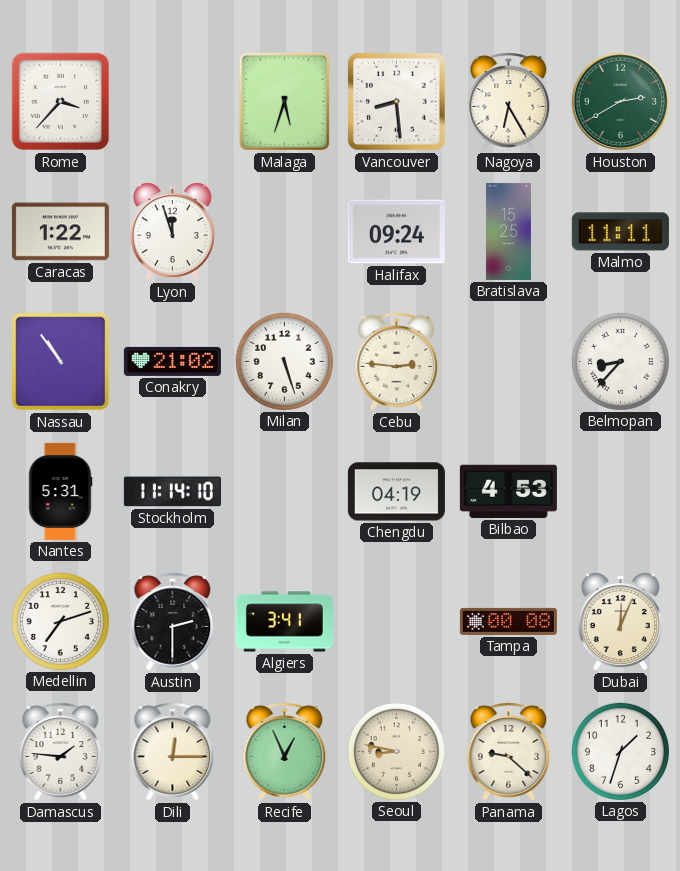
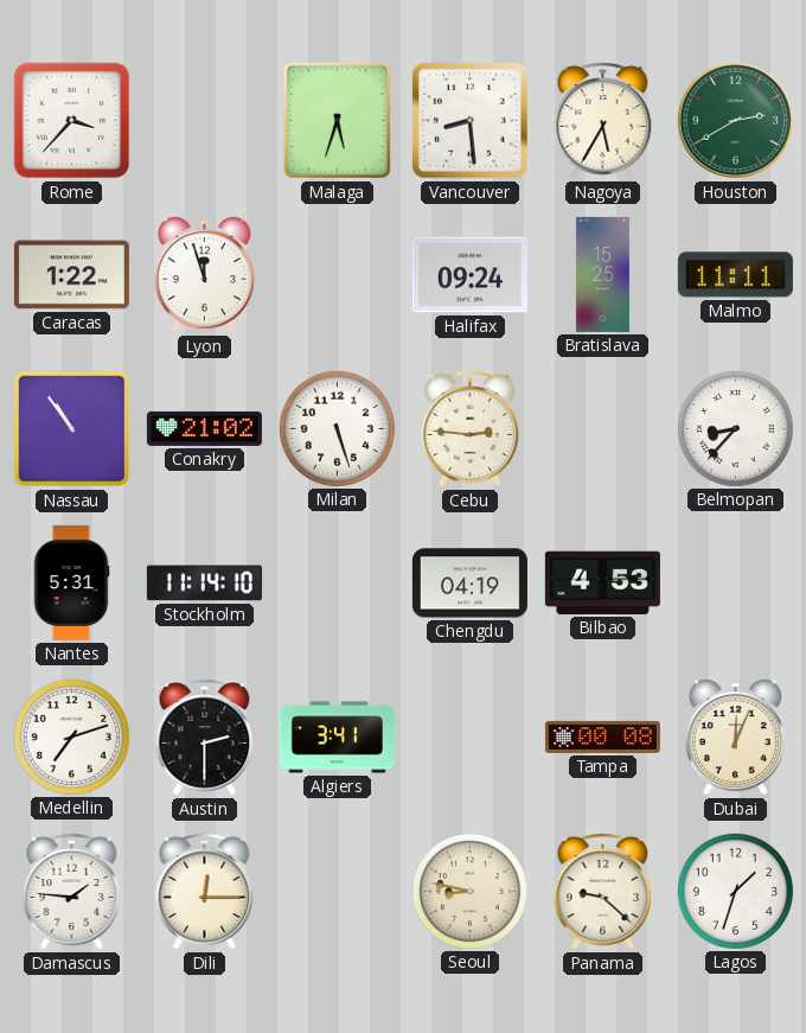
Nagoya: 6:25 -> 5:35 (603, 121)
Recife: 12:56 -> none (285, 752)
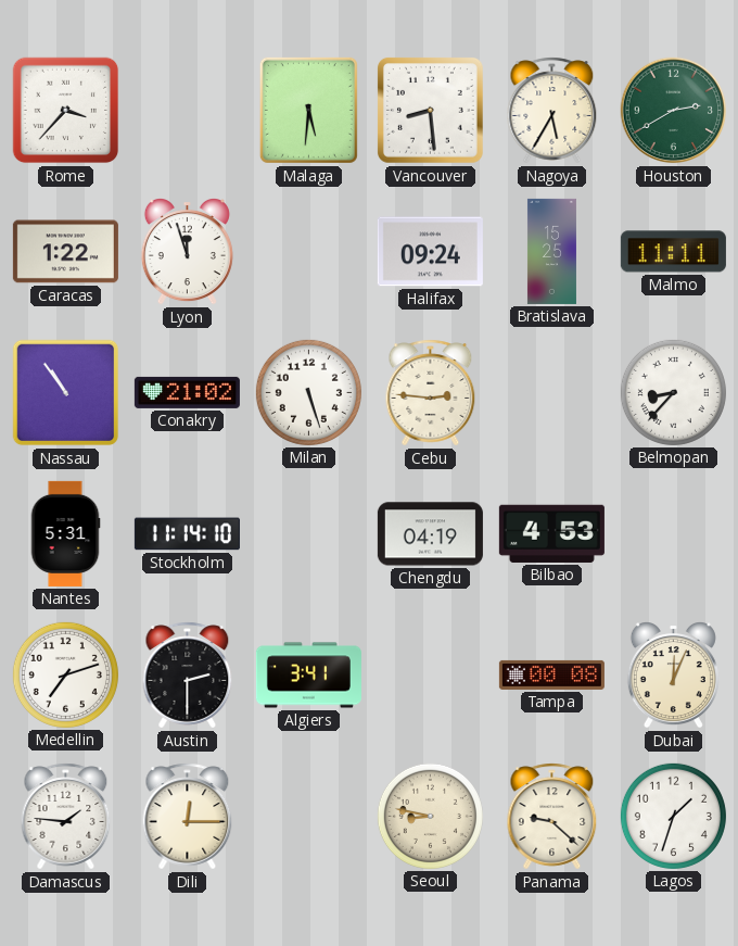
Malaga: 5:33 -> 5:31 (308, 110)
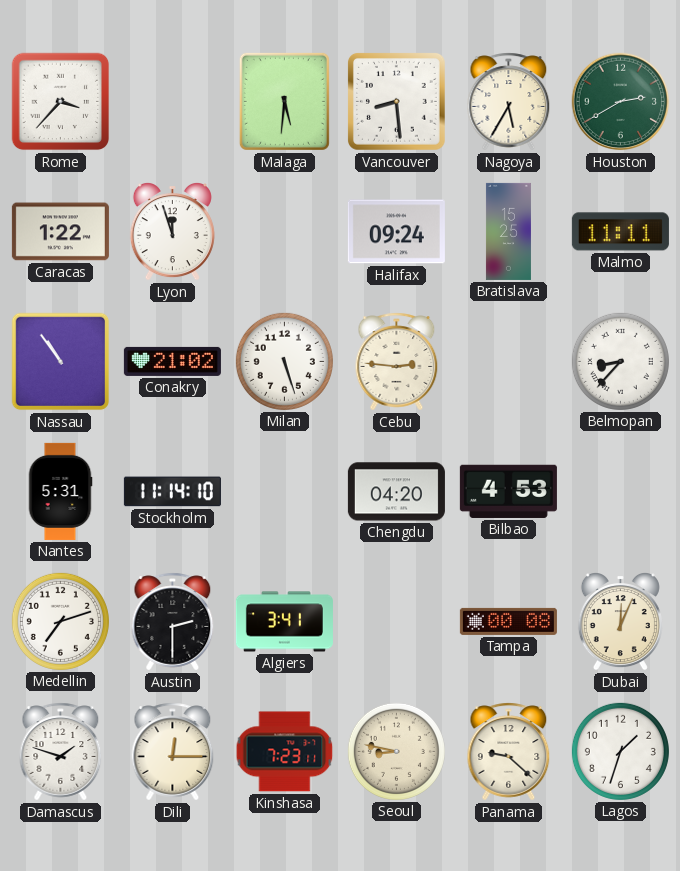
Chengdu: 04:19 -> 04:20 (396, 492)
Damascus: 1:46 -> 1:48 (61, 752)
Kinshasa: none -> 7:23 (285, 752)
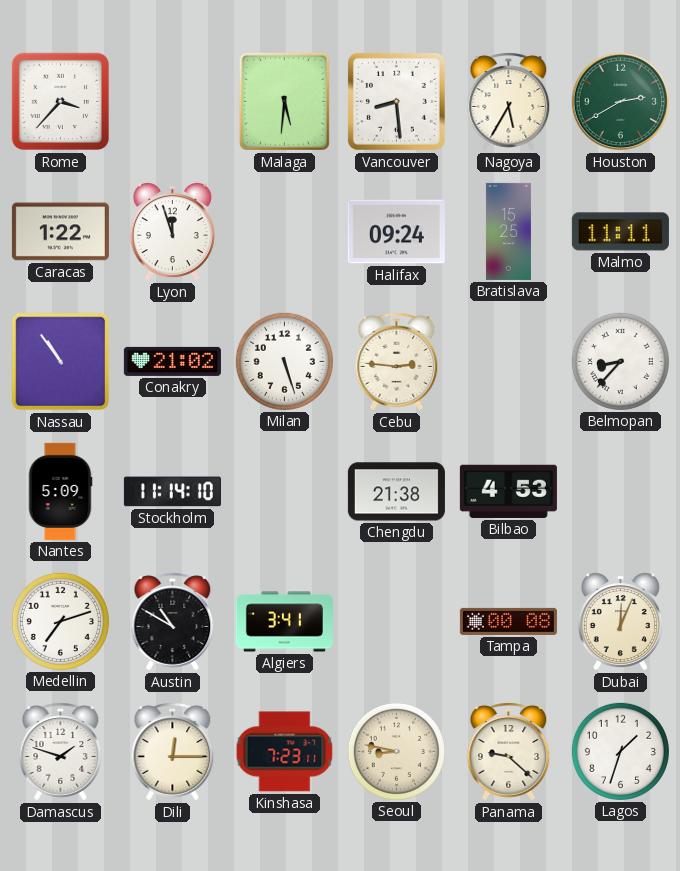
Nantes: 5:31 -> 5:09 (60, 491)
Chengdu: 04:20 -> 21:38 (396, 492)
Austin: 2:30 -> 10:50 (173, 622)
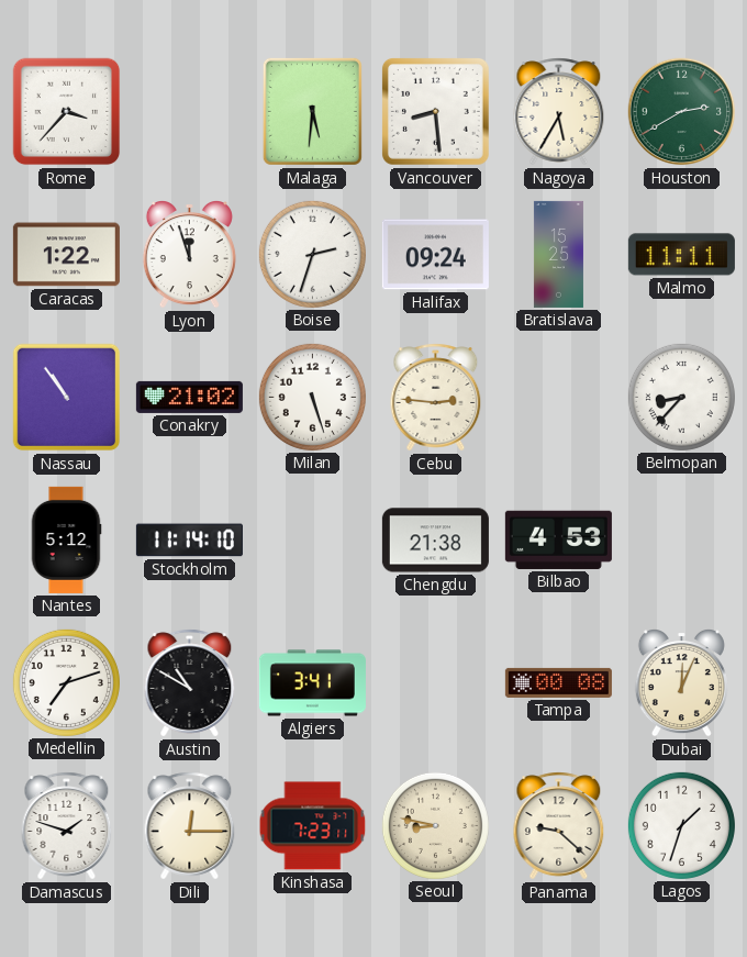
Boise: none -> 2:33 (312, 254)
Nantes: 5:09 -> 5:12 (66, 539)
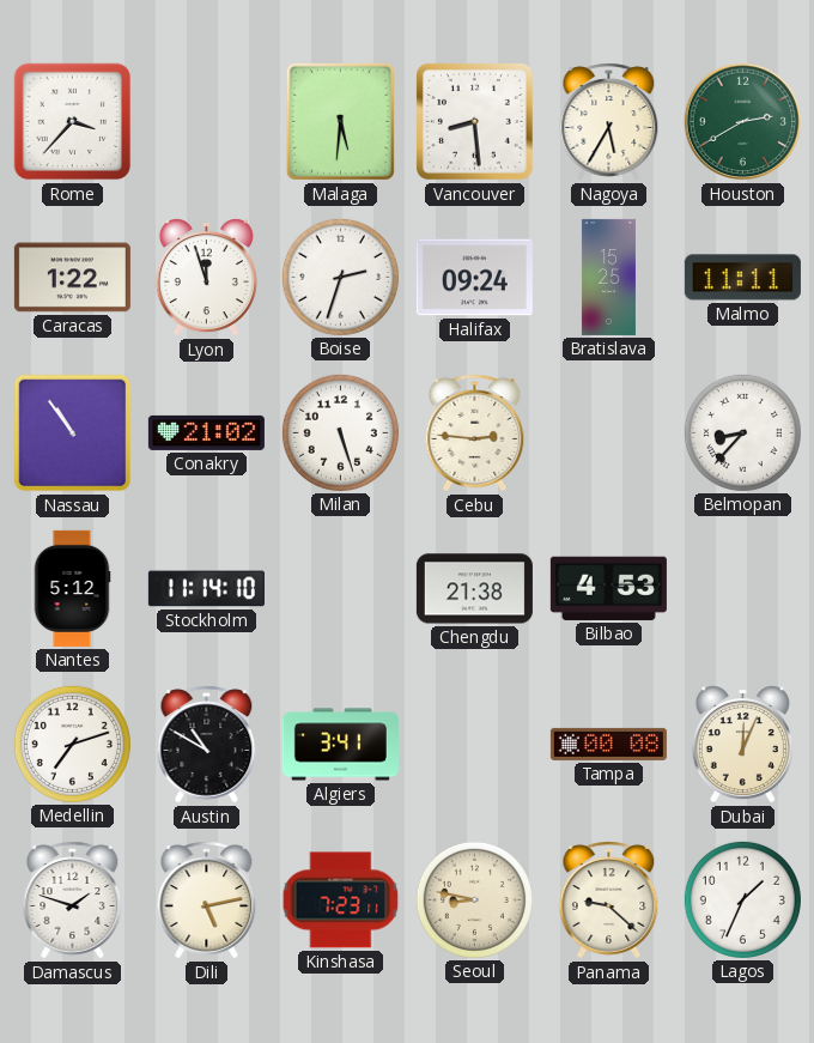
Dili: 12:15 -> 5:13 (207, 901)
Lagos: 1:33 -> 1:34 (742, 899)
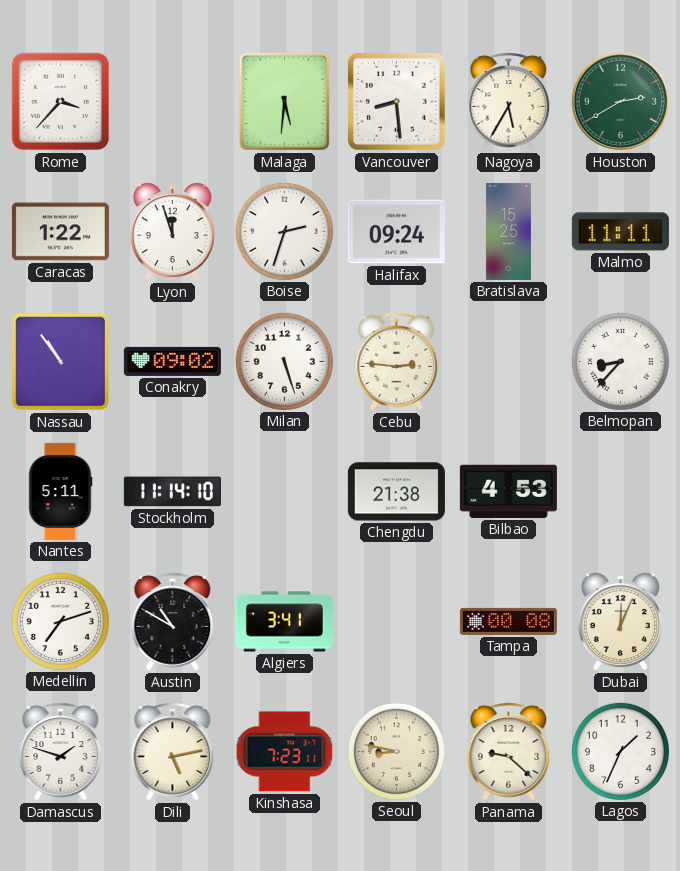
Conakry: 21:02 -> 09:02 (172, 361)
Nantes: 5:12 -> 5:11 (60, 491)
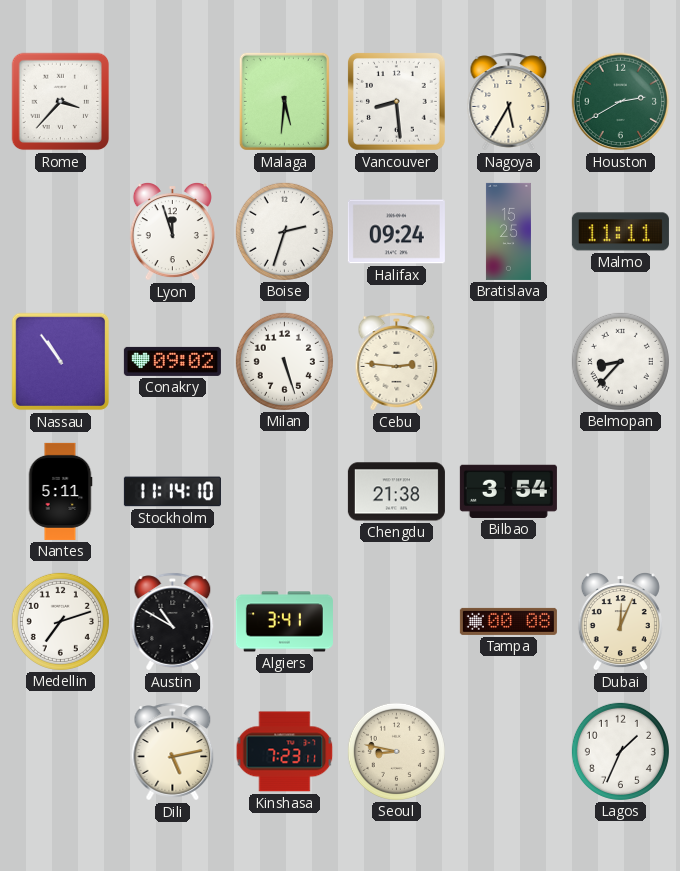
Caracas: 1:22 -> none (60, 232)
Bilbao: 4:53 -> 3:54 (508, 491)
Damascus: 1:48 -> none (61, 752)
Panama: 9:22 -> none (509, 752)
